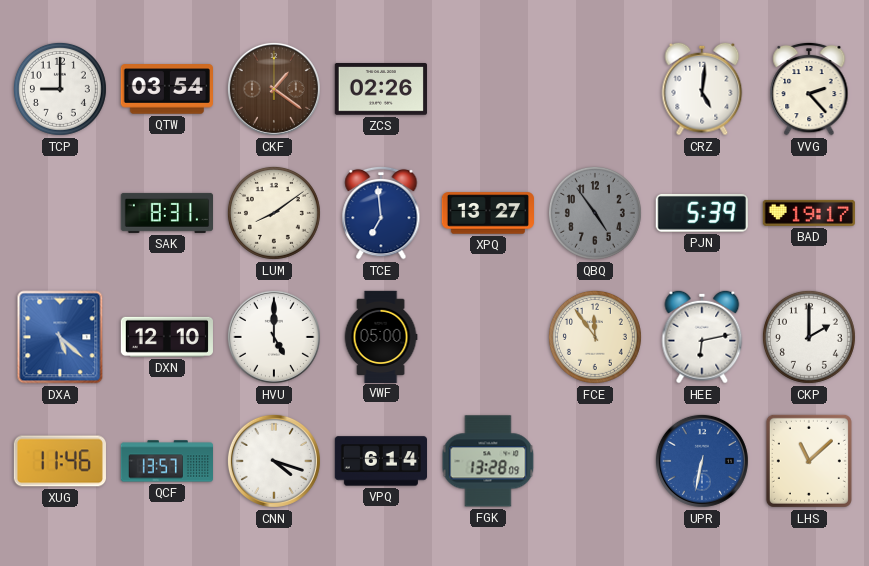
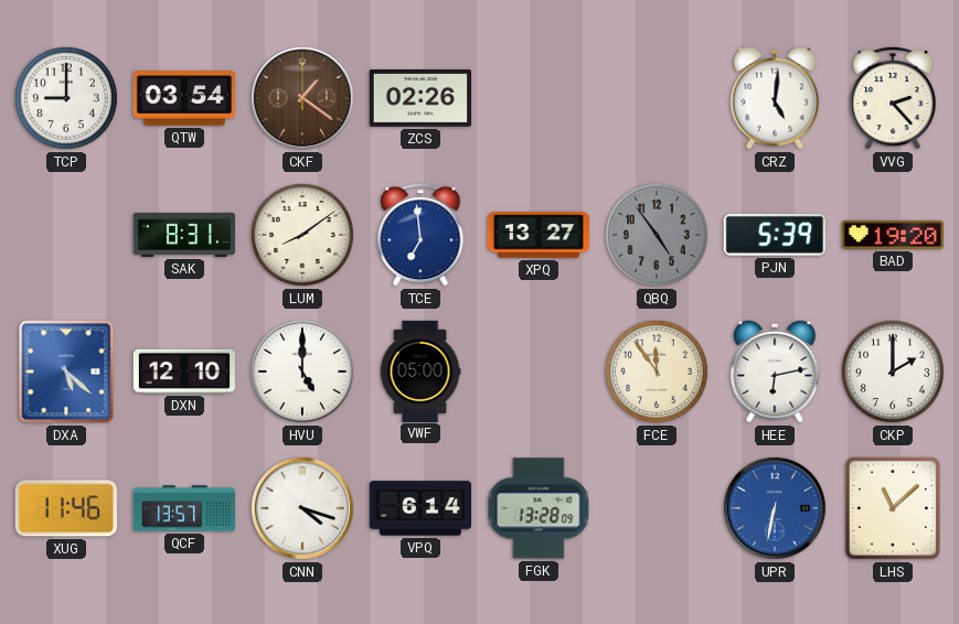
BAD: 19:17 -> 19:20 (893, 235)
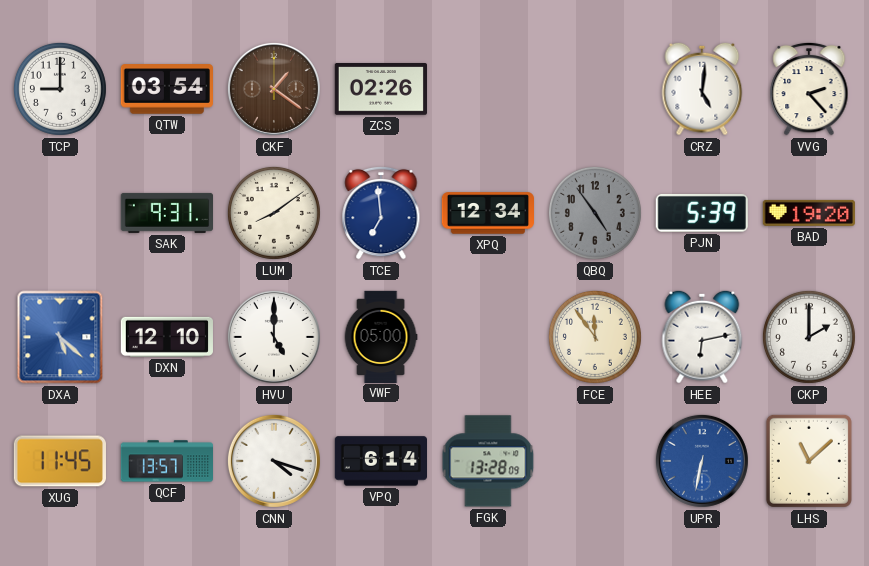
SAK: 8:31 -> 9:31 (166, 213)
XPQ: 13:27 -> 12:34 (487, 213)
XUG: 11:46 -> 11:45 (60, 461)
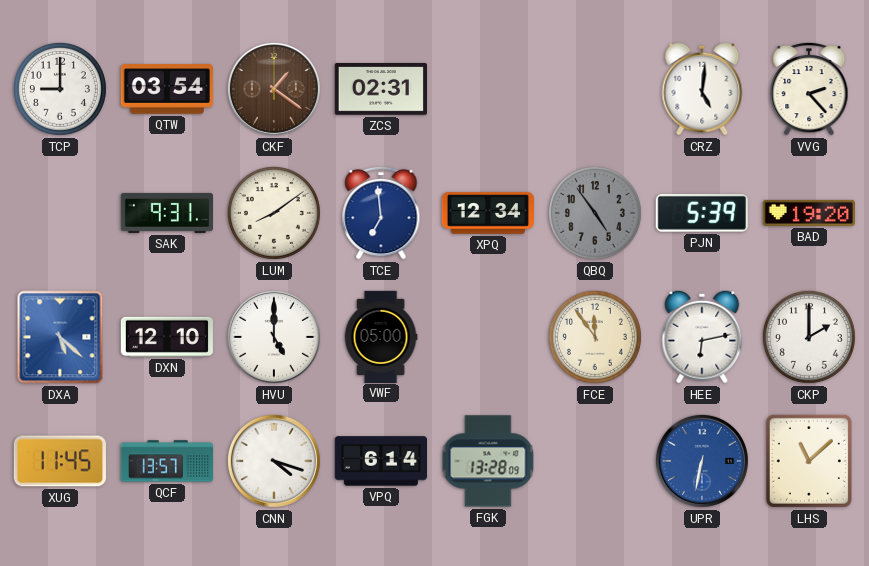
ZCS: 02:26 -> 02:31 (380, 90)
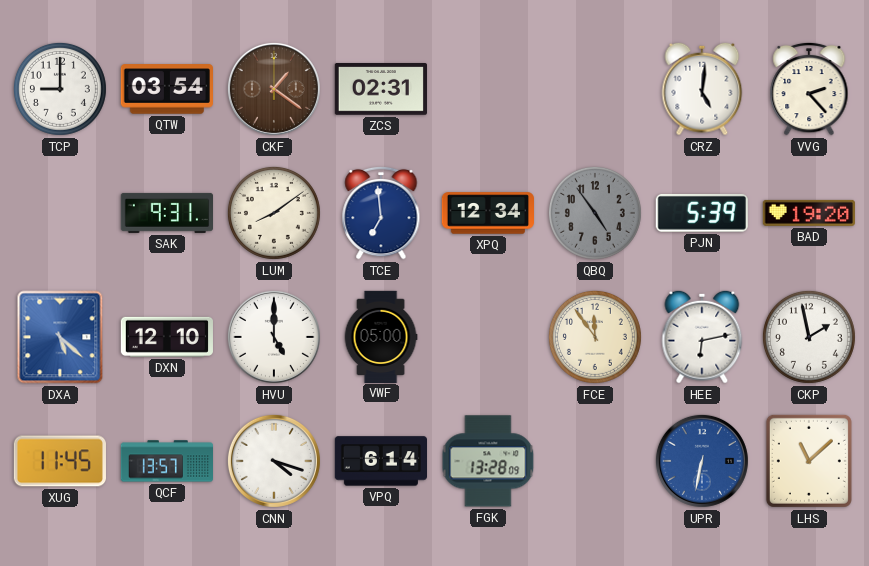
CKP: 2:00 -> 1:58 (809, 337)
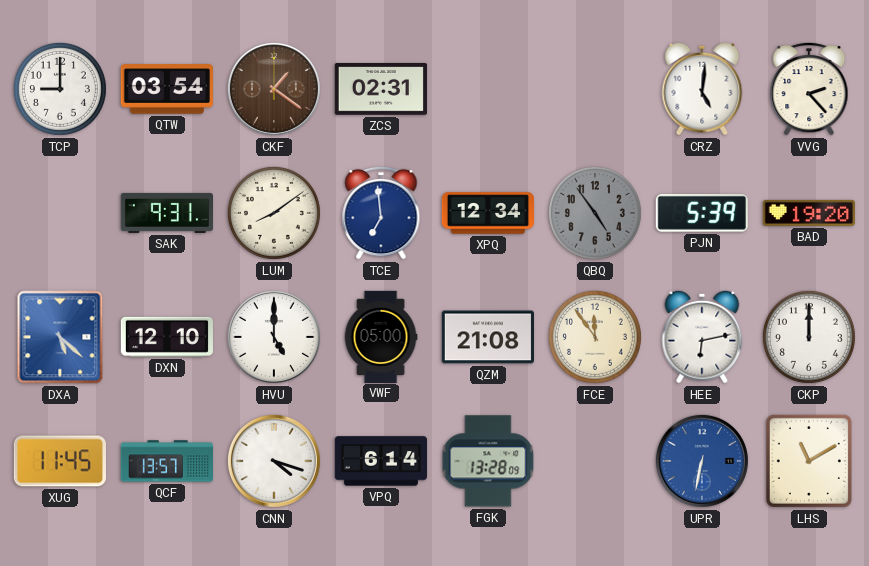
QZM: none -> 21:08 (487, 337)
CKP: 1:58 -> 12:00 (809, 337)
LHS: 11:08 -> 11:10 (809, 461)
